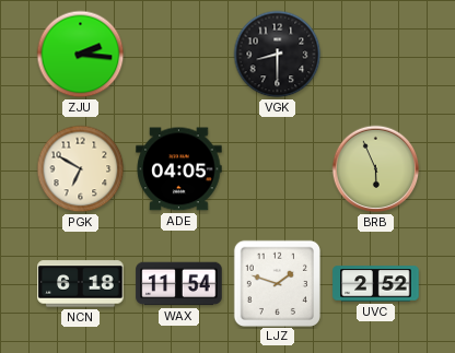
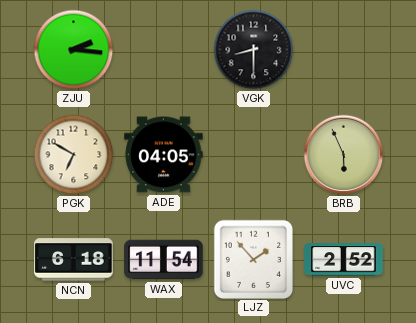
LJZ: 1:48 -> 1:53 (253, 259)
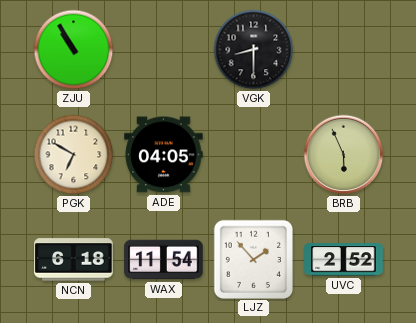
ZJU: 2:16 -> 10:55 (74, 50)
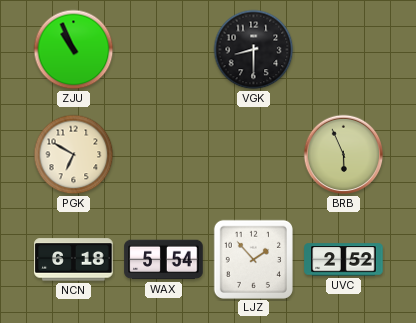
ZJU: 10:55 -> 10:56 (74, 50)
ADE: 04:05 -> none (164, 155)
WAX: 11:54 -> 5:54 (164, 260)
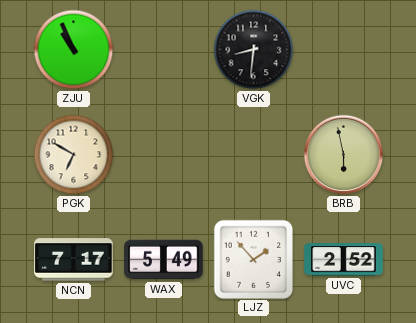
VGK: 8:30 -> 8:31 (254, 50)
BRB: 5:56 -> 5:58 (344, 155)
NCN: 6:18 -> 7:17 (74, 260)
WAX: 5:54 -> 5:49 (164, 260)
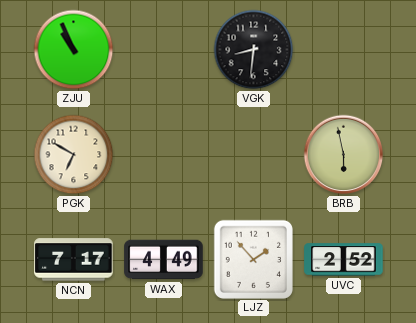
WAX: 5:49 -> 4:49 (164, 260)
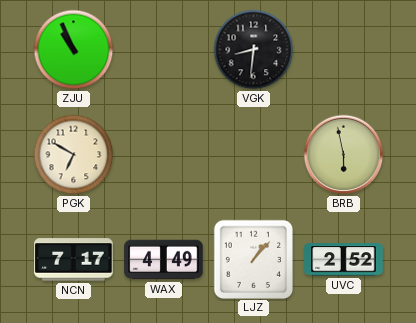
LJZ: 1:53 -> 1:07 (253, 259)
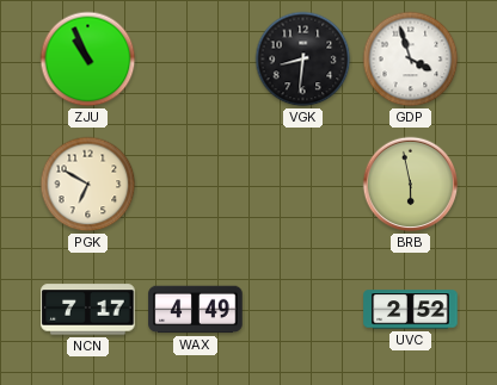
GDP: none -> 3:57 (411, 60)
LJZ: 1:07 -> none (253, 259)
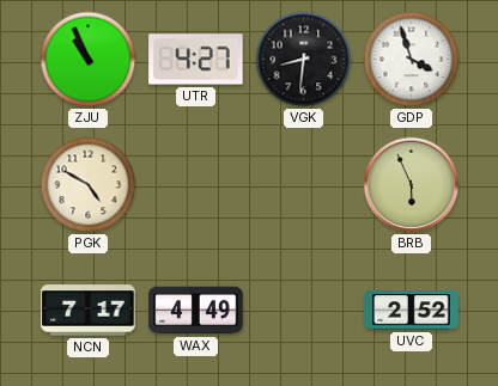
UTR: none -> 4:27 (196, 60)
PGK: 6:50 -> 4:50 (89, 185)
BRB: 5:58 -> 5:56 (412, 185)
